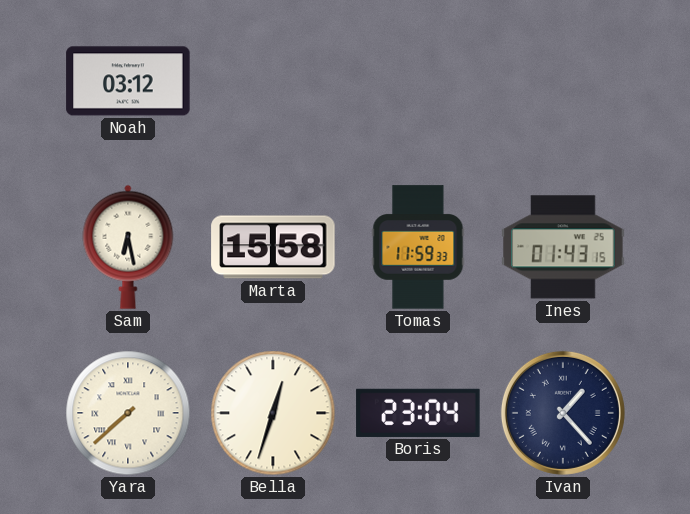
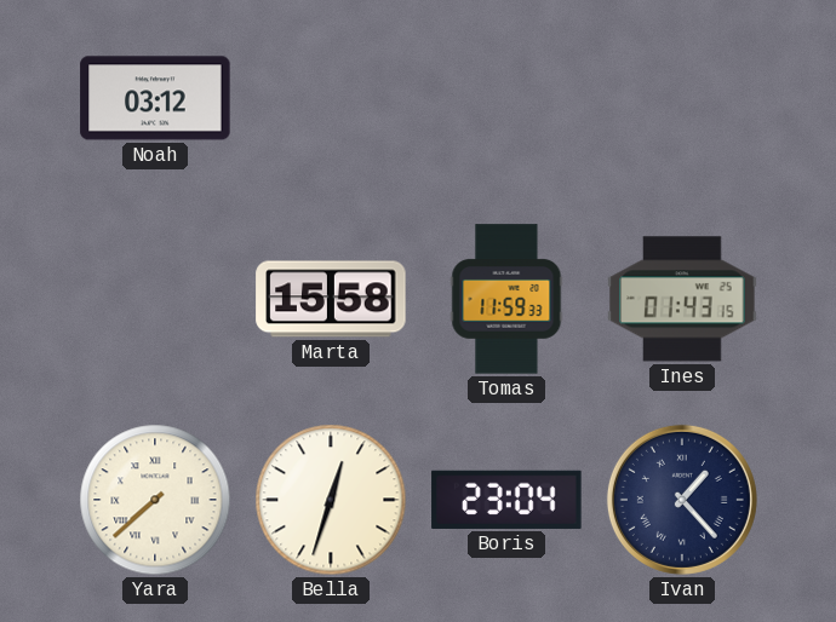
Sam: 6:28 -> none (128, 247)
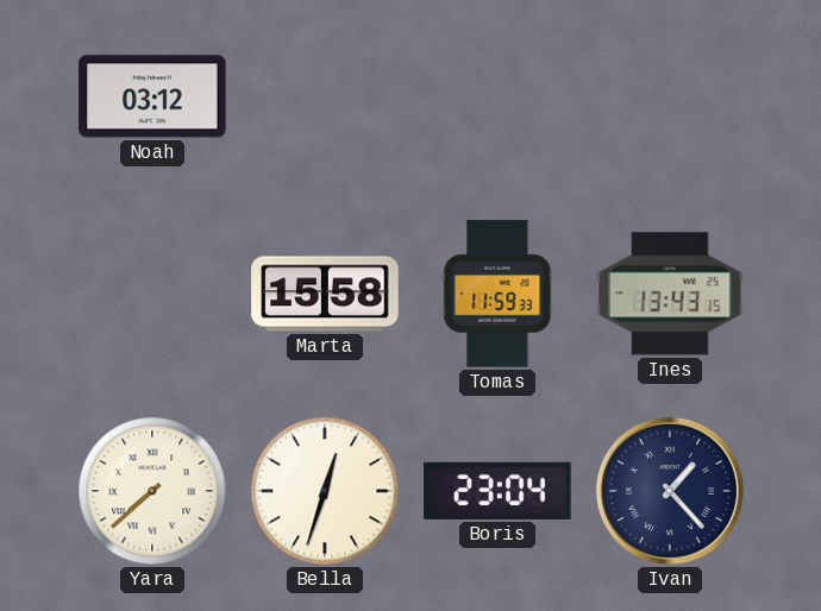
Ines: 01:43 -> 13:43 (670, 294)
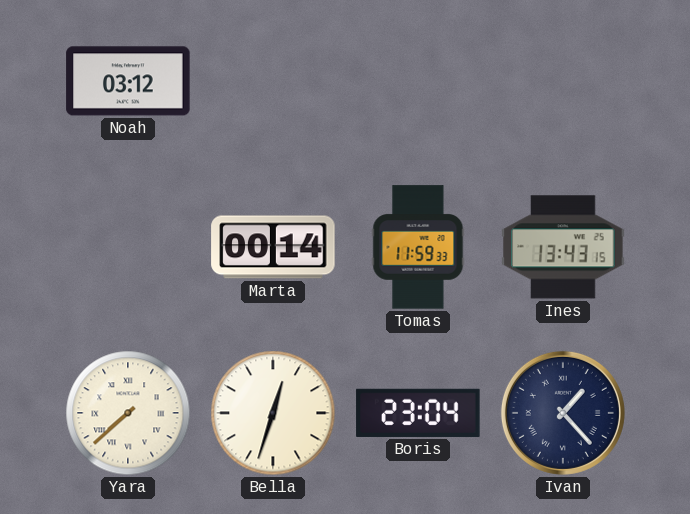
Marta: 15:58 -> 00:14 (273, 247)
